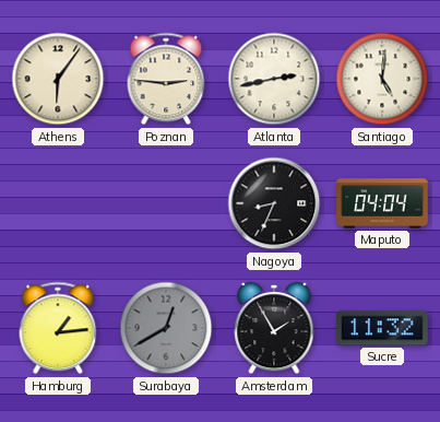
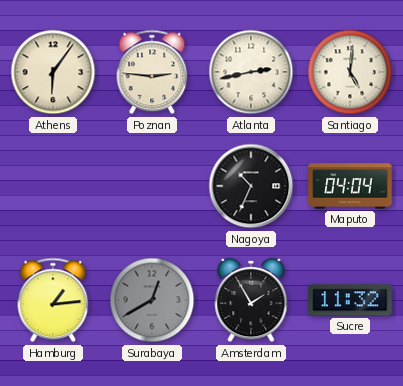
Nagoya: 8:34 -> 10:34 (251, 186)
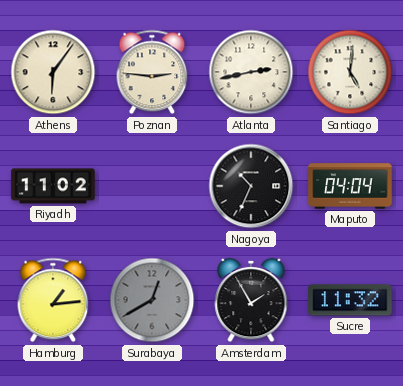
Riyadh: none -> 11:02 (53, 186)
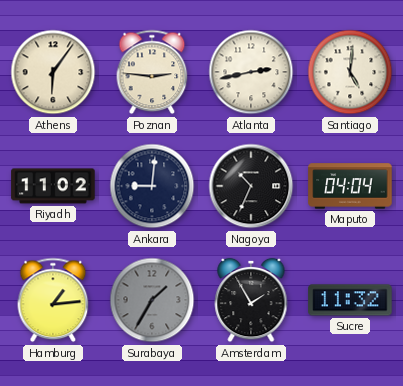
Ankara: none -> 9:01 (152, 186)
Surabaya: 12:40 -> 1:35 (152, 300)
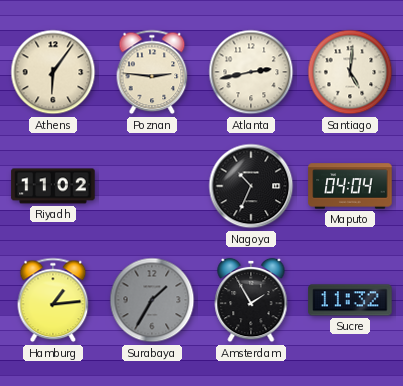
Ankara: 9:01 -> none (152, 186)
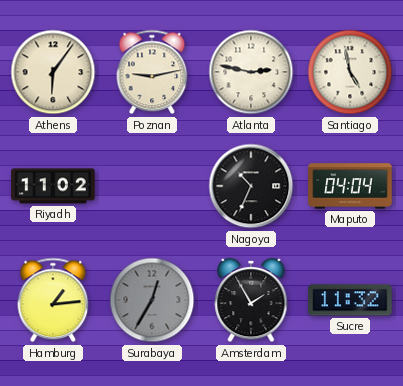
Poznan: 2:46 -> 9:13 (152, 72)
Atlanta: 2:43 -> 2:47 (251, 72)
Santiago: 5:01 -> 4:58 (350, 72)
Surabaya: 1:35 -> 12:35 (152, 300)
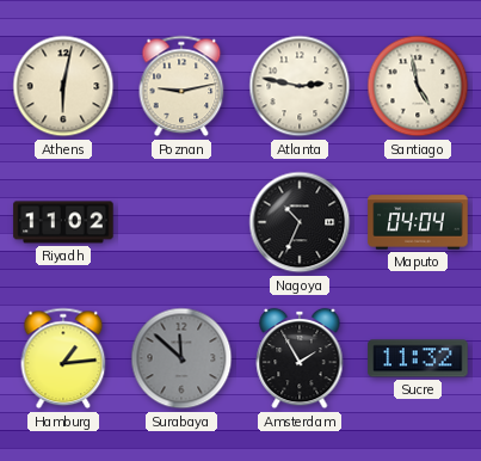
Athens: 6:06 -> 6:02 (63, 86)
Surabaya: 12:35 -> 11:52 (181, 358)
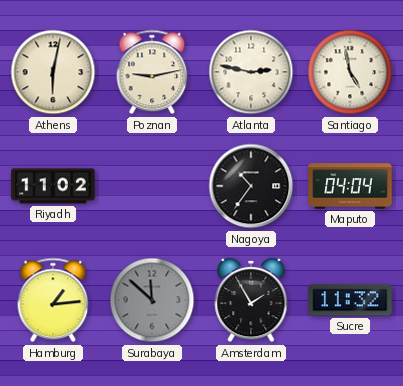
Nagoya: 10:34 -> 10:36 (251, 186)
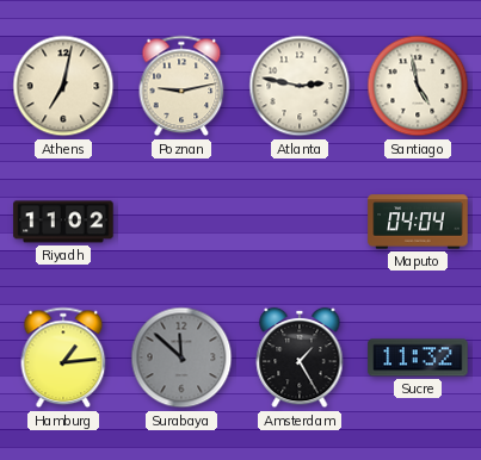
Athens: 6:02 -> 7:02 (63, 86)
Nagoya: 10:36 -> none (251, 186)
Amsterdam: 1:55 -> 1:25 (300, 358)
